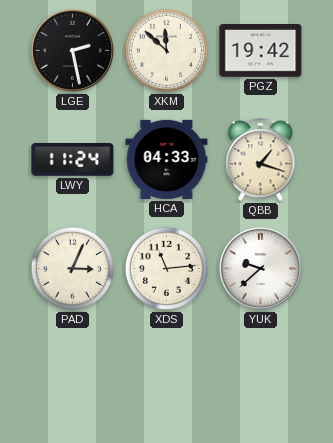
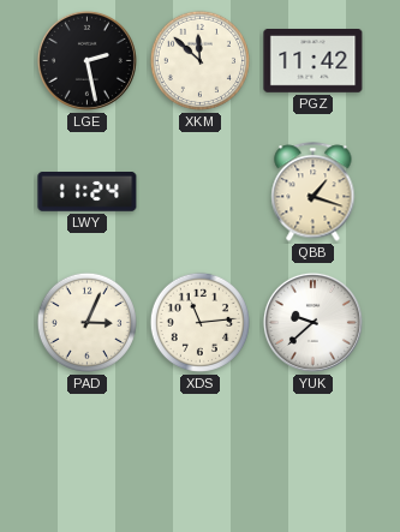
PGZ: 19:42 -> 11:42 (314, 61)
HCA: 04:33 -> none (167, 159)
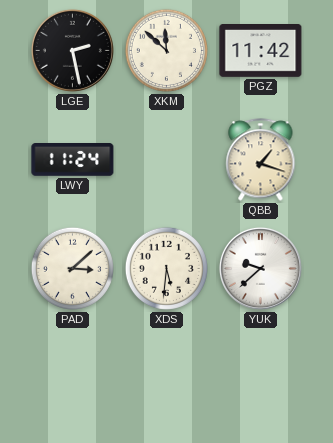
PAD: 3:04 -> 3:08 (72, 268)
XDS: 11:14 -> 5:31 (166, 268)
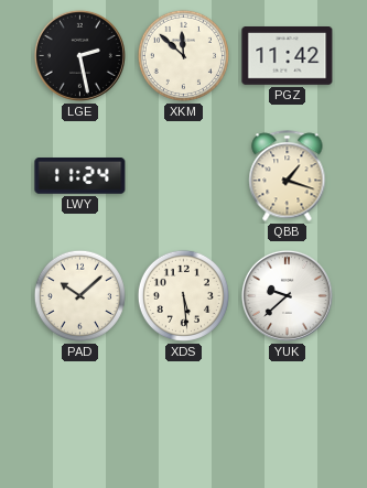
PAD: 3:08 -> 10:08 (79, 295)
XDS: 5:31 -> 5:29 (183, 295)
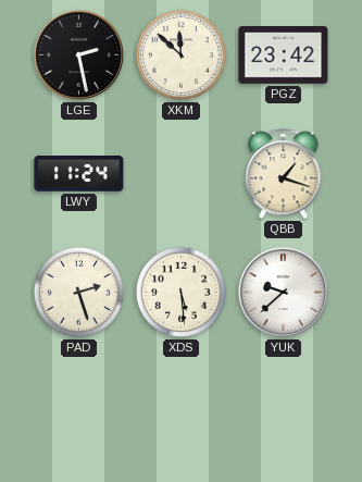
PGZ: 11:42 -> 23:42 (284, 55)
PAD: 10:08 -> 2:27 (78, 292)
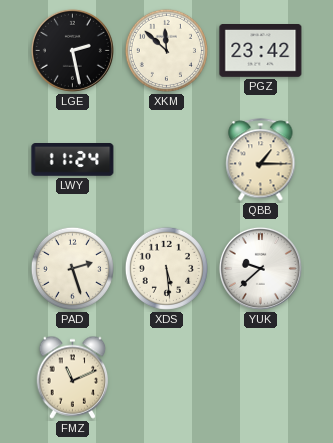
QBB: 1:18 -> 1:15 (261, 160)
FMZ: none -> 11:11 (73, 377)
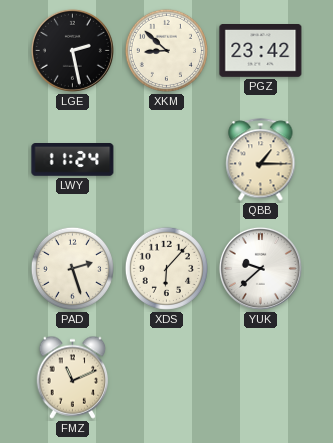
XKM: 11:52 -> 8:52 (166, 50)
XDS: 5:29 -> 6:07 (166, 268)
